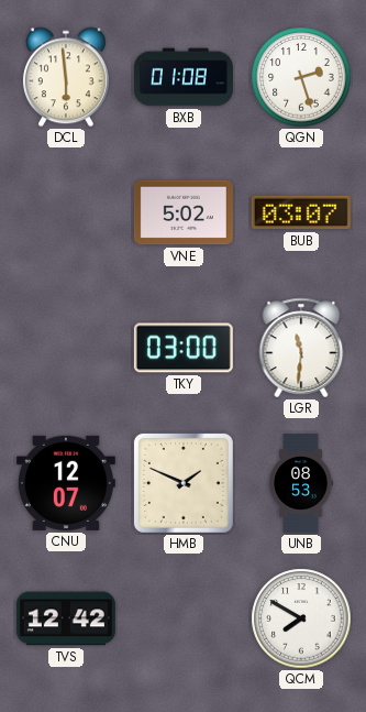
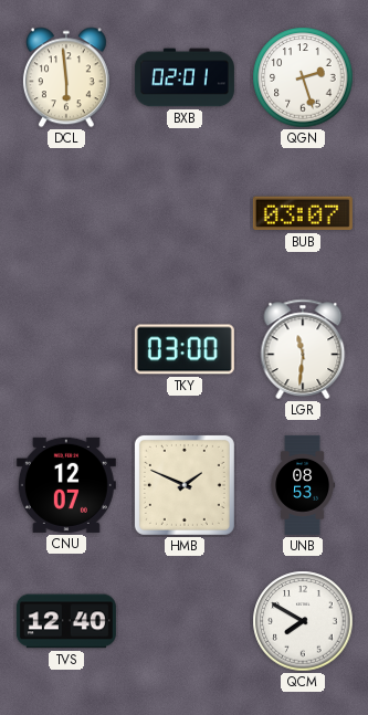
BXB: 01:08 -> 02:01 (185, 77)
VNE: 5:02 -> none (184, 212)
TVS: 12:42 -> 12:40 (66, 621)
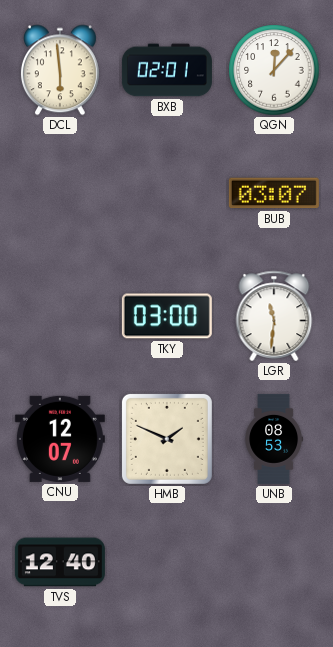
QGN: 2:27 -> 12:07 (274, 70)
QCM: 7:50 -> none (303, 621)
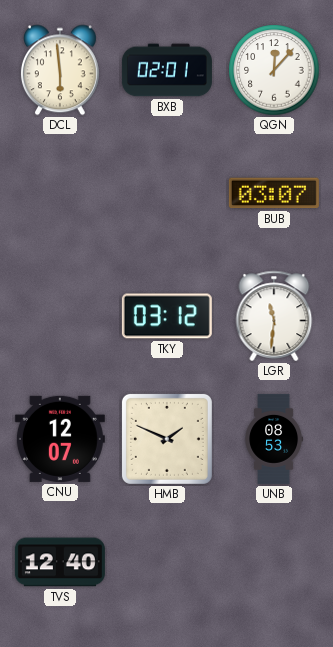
TKY: 03:00 -> 03:12 (167, 316)
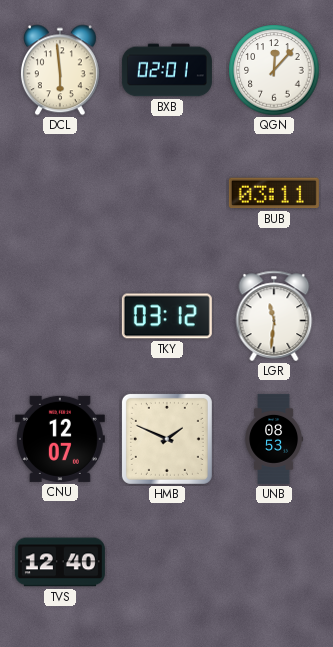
BUB: 03:07 -> 03:11 (274, 193)
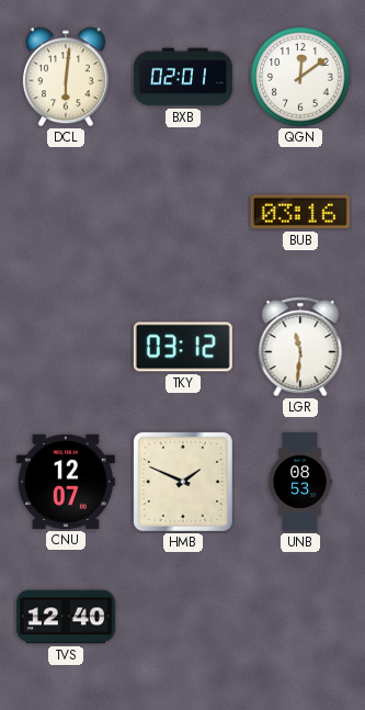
DCL: 5:59 -> 6:01 (66, 77)
QGN: 12:07 -> 12:09 (300, 77)
BUB: 03:11 -> 03:16 (300, 212)
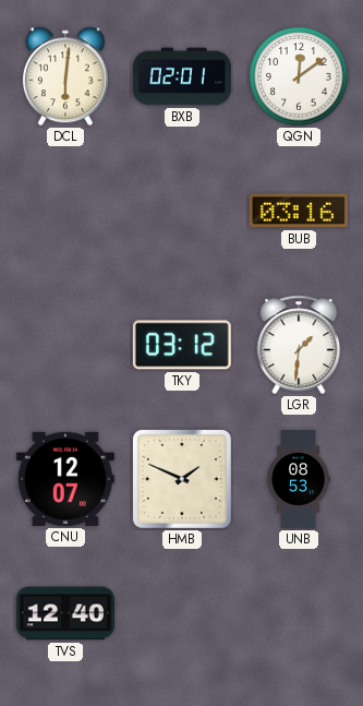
LGR: 11:31 -> 1:31 (299, 345)
